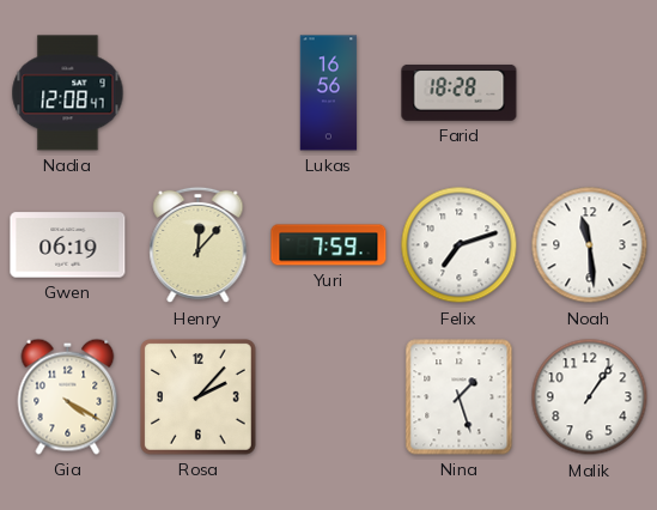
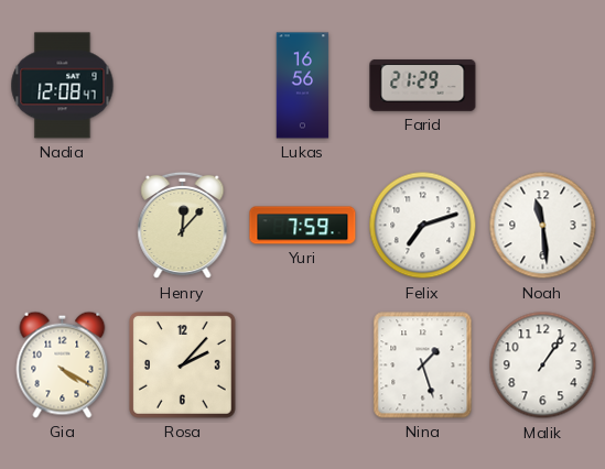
Farid: 18:28 -> 21:29 (423, 85)
Gwen: 06:19 -> none (68, 245)
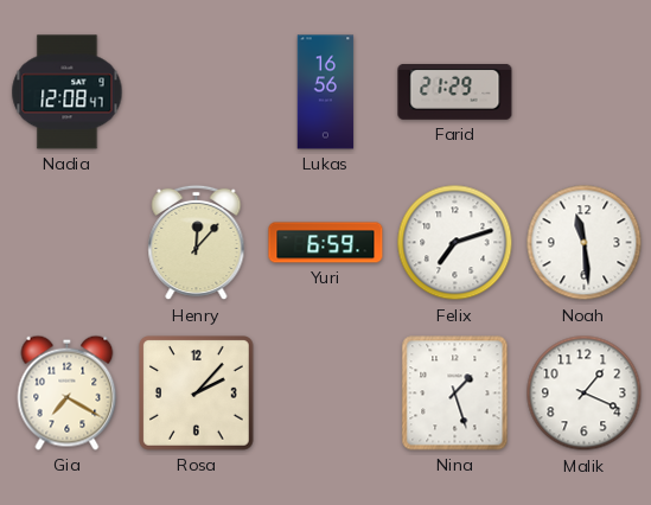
Yuri: 7:59 -> 6:59 (326, 243)
Gia: 4:20 -> 7:20 (68, 392)
Malik: 1:06 -> 1:19 (585, 394)
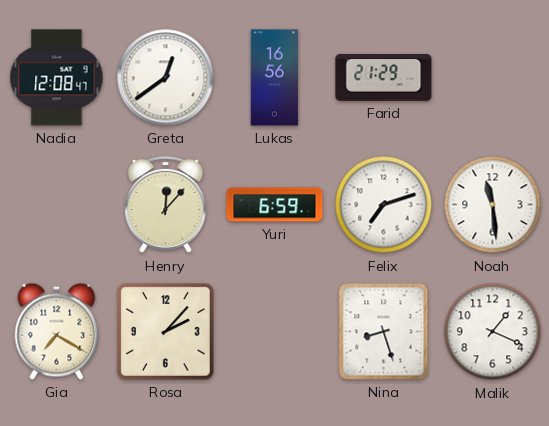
Greta: none -> 12:39 (166, 78)
Nina: 1:27 -> 8:27 (384, 332)
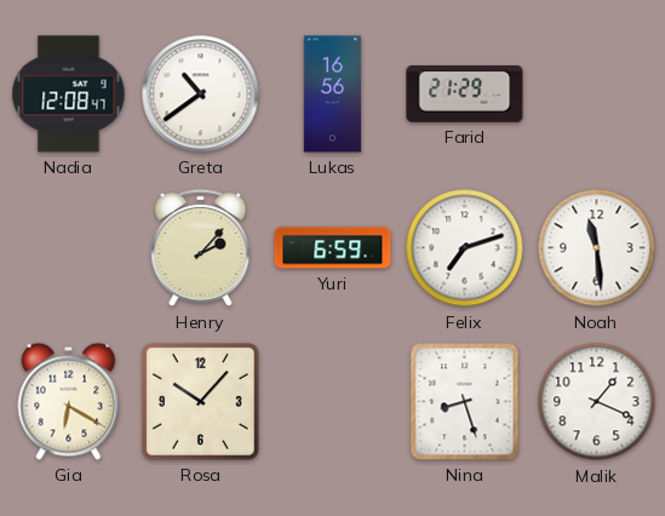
Greta: 12:39 -> 10:39 (201, 94)
Henry: 12:07 -> 2:07 (201, 248)
Gia: 7:20 -> 6:20 (69, 401)
Rosa: 2:07 -> 10:07 (201, 402)
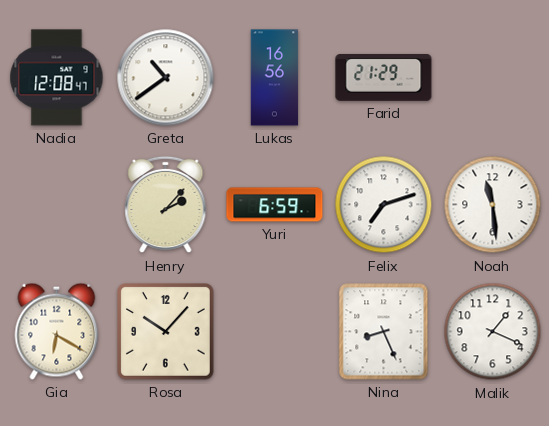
Nina: 8:27 -> 8:26 (384, 332)
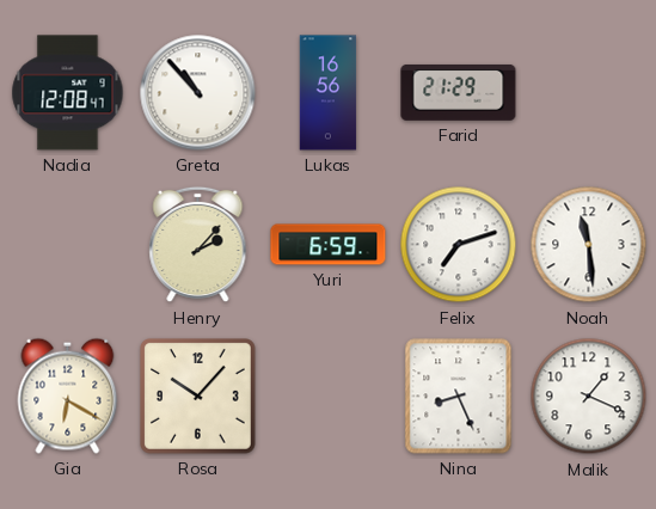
Greta: 10:39 -> 10:53 (198, 93)
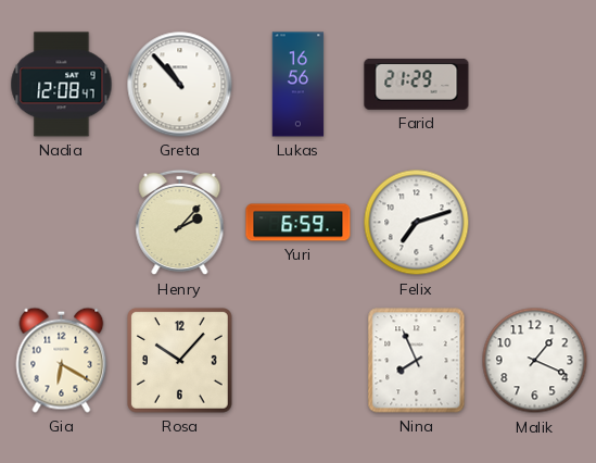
Noah: 11:29 -> none (589, 245)
Nina: 8:26 -> 7:56 (417, 361)
